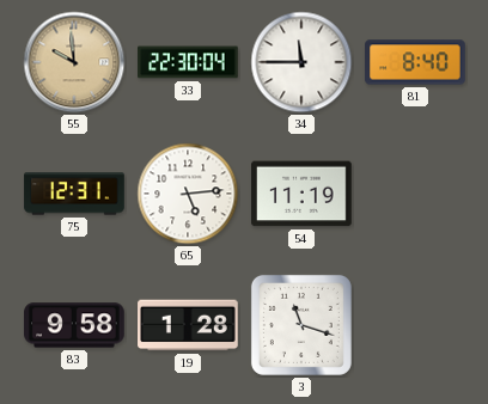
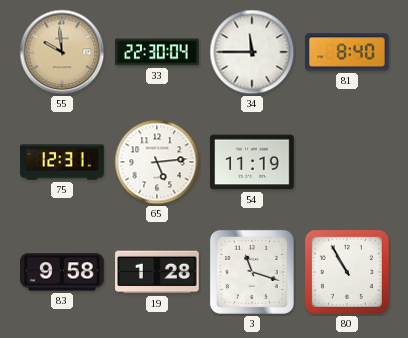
80: none -> 10:55 (347, 272)
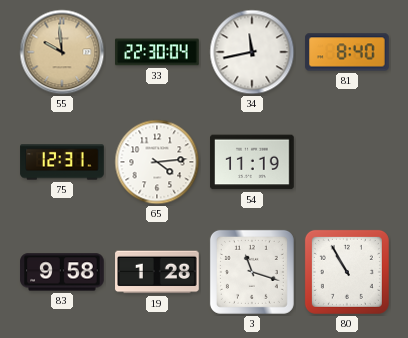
34: 11:45 -> 11:43 (252, 52)
65: 5:14 -> 4:14 (157, 162)
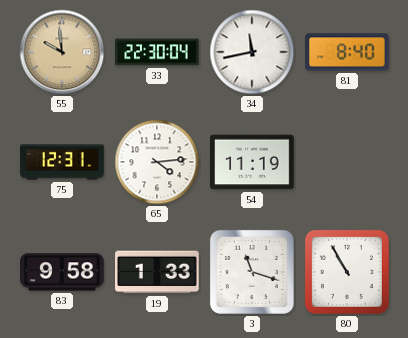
19: 1:28 -> 1:33 (157, 272)
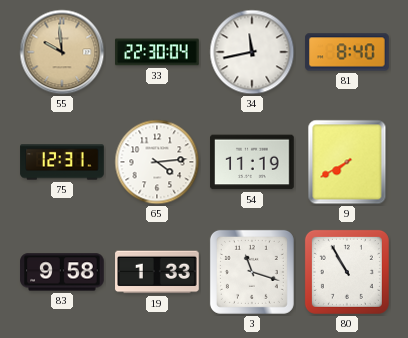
9: none -> 7:40 (347, 162)
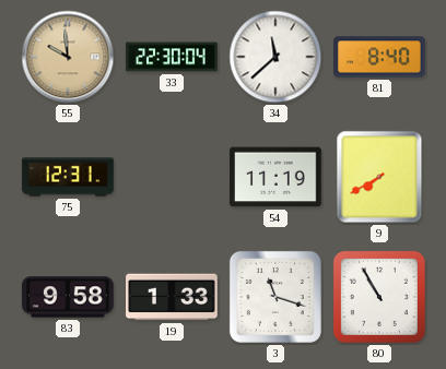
34: 11:43 -> 11:38 (275, 57)
65: 4:14 -> none (157, 162)
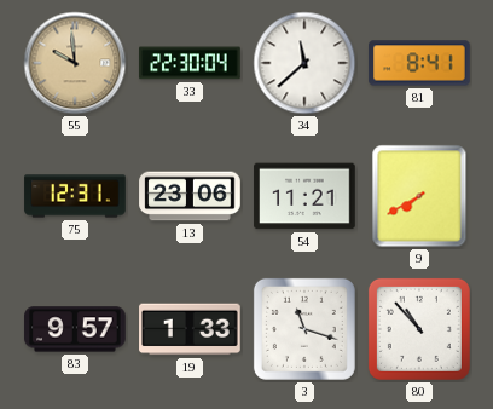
81: 8:40 -> 8:41 (419, 63)
13: none -> 23:06 (190, 196)
54: 11:19 -> 11:21 (304, 196)
83: 9:58 -> 9:57 (75, 329)
80: 10:55 -> 10:53 (419, 329)
